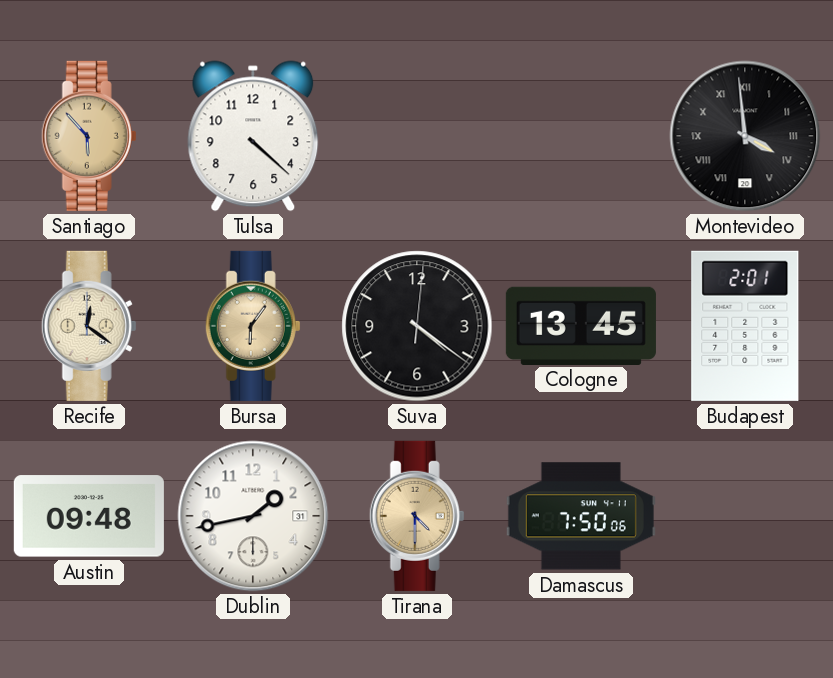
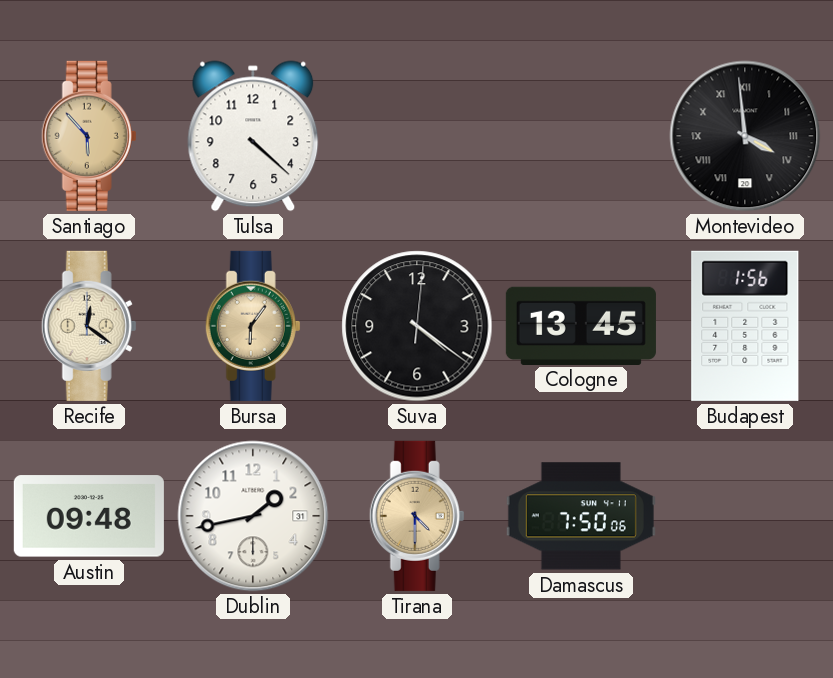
Budapest: 2:01 -> 1:56 (745, 326)
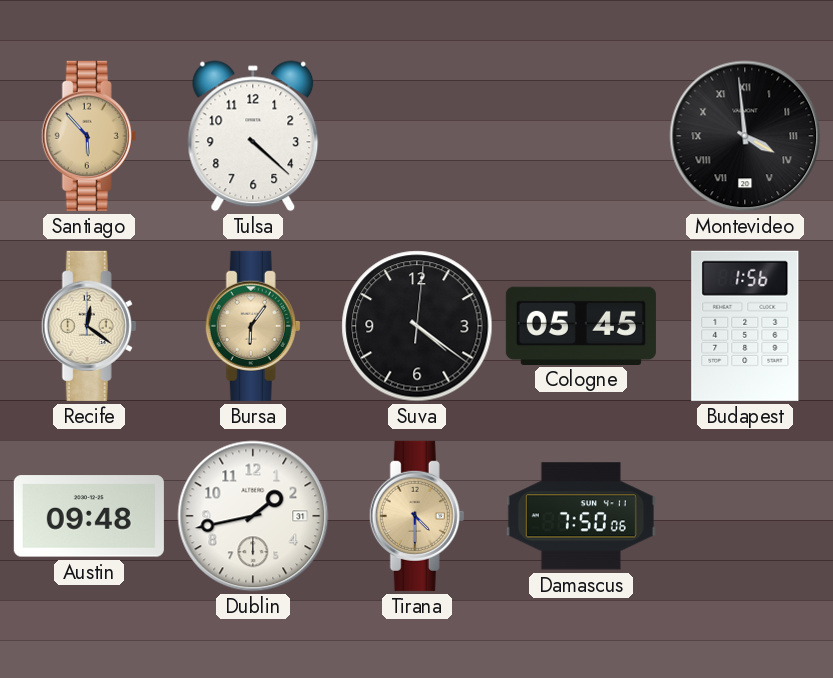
Cologne: 13:45 -> 05:45 (581, 325)
